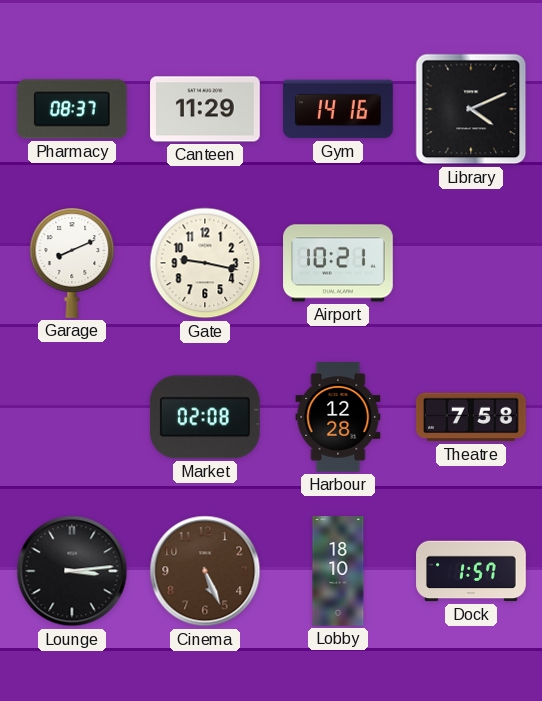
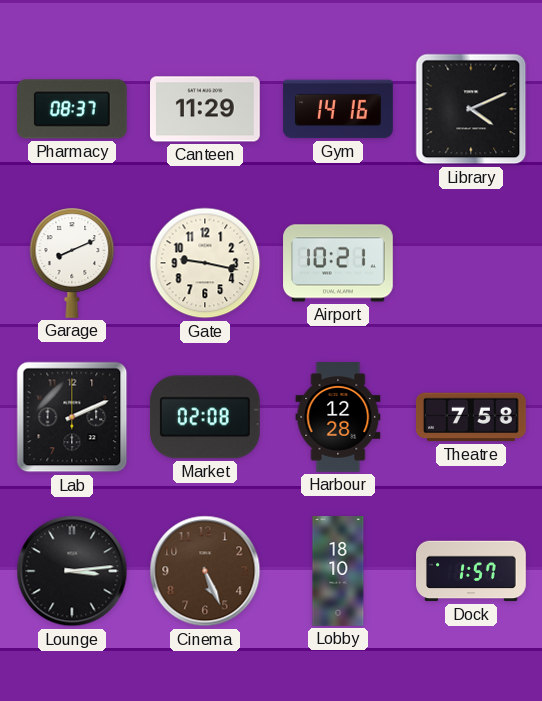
Lab: none -> 2:11 (72, 417)
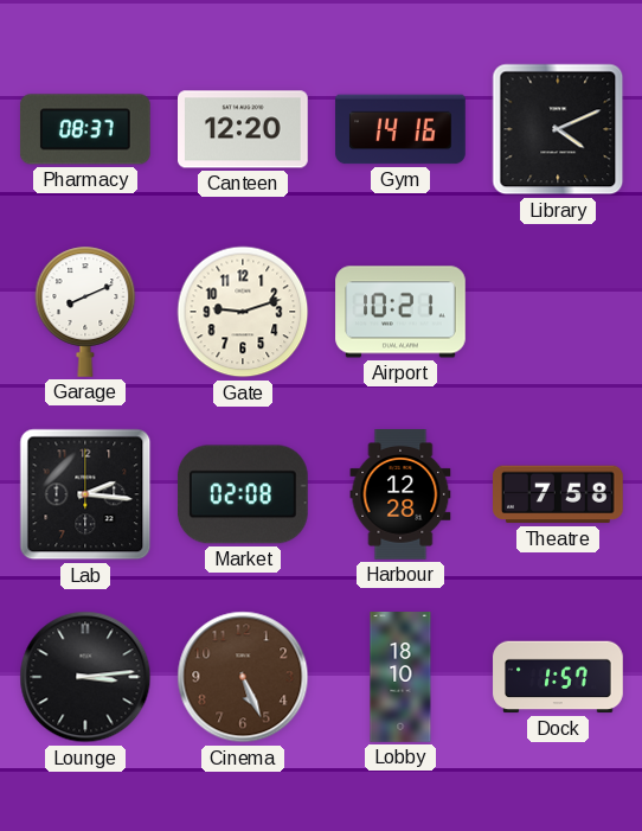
Canteen: 11:29 -> 12:20 (244, 129)
Gate: 9:17 -> 9:12 (243, 312)
Lab: 2:11 -> 2:16 (85, 494)
